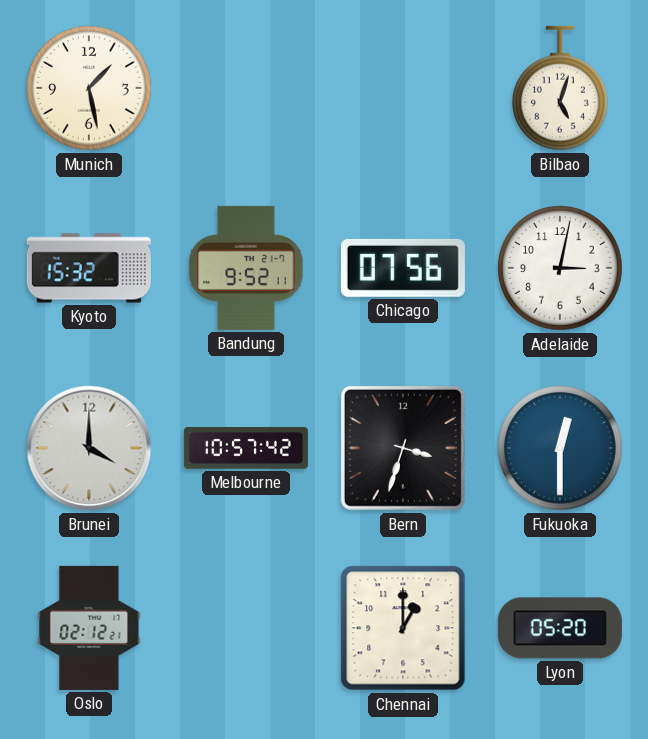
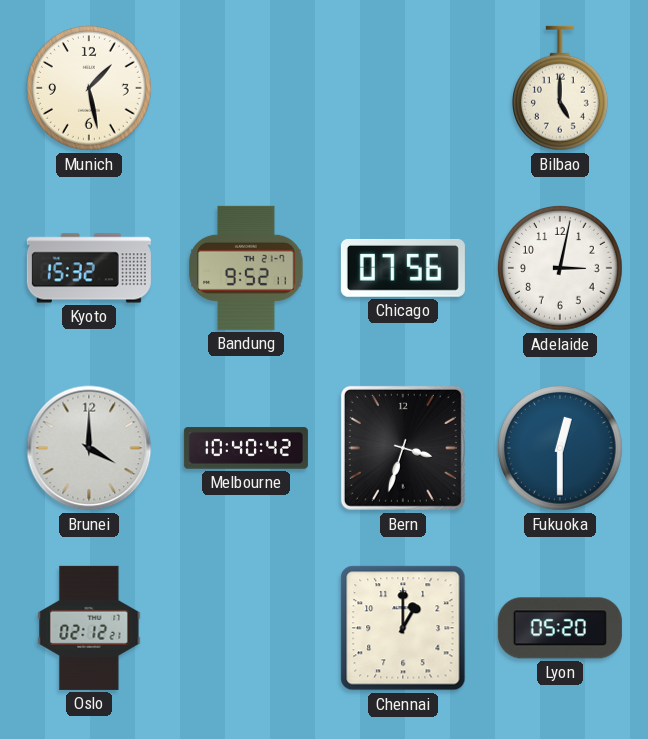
Bilbao: 5:03 -> 5:00 (560, 88)
Melbourne: 10:57 -> 10:40 (246, 448)
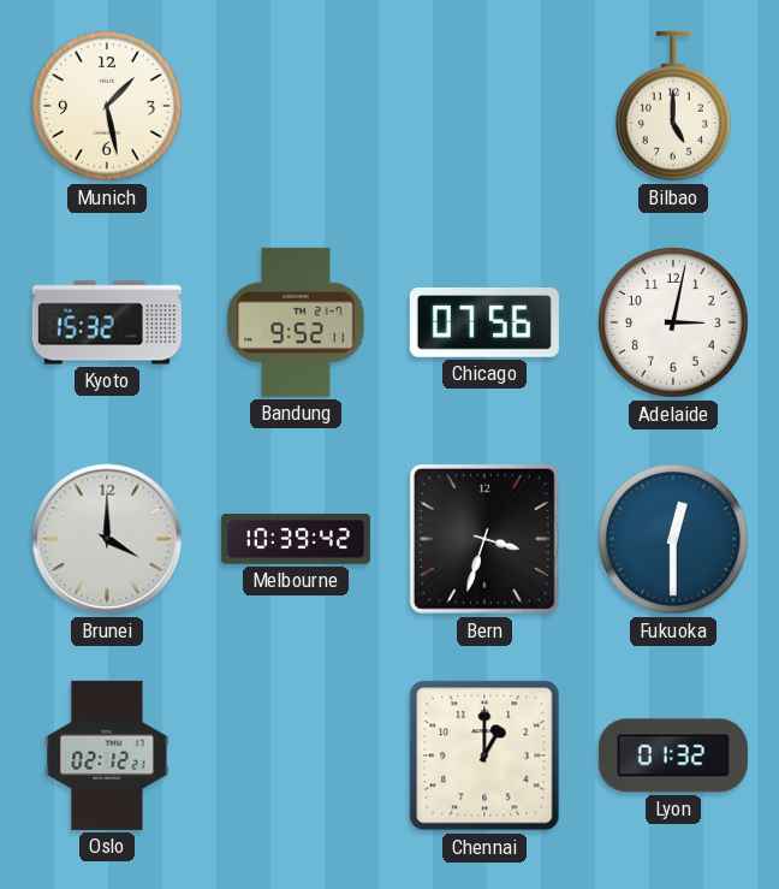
Melbourne: 10:40 -> 10:39 (296, 539)
Lyon: 05:20 -> 01:32 (673, 755)
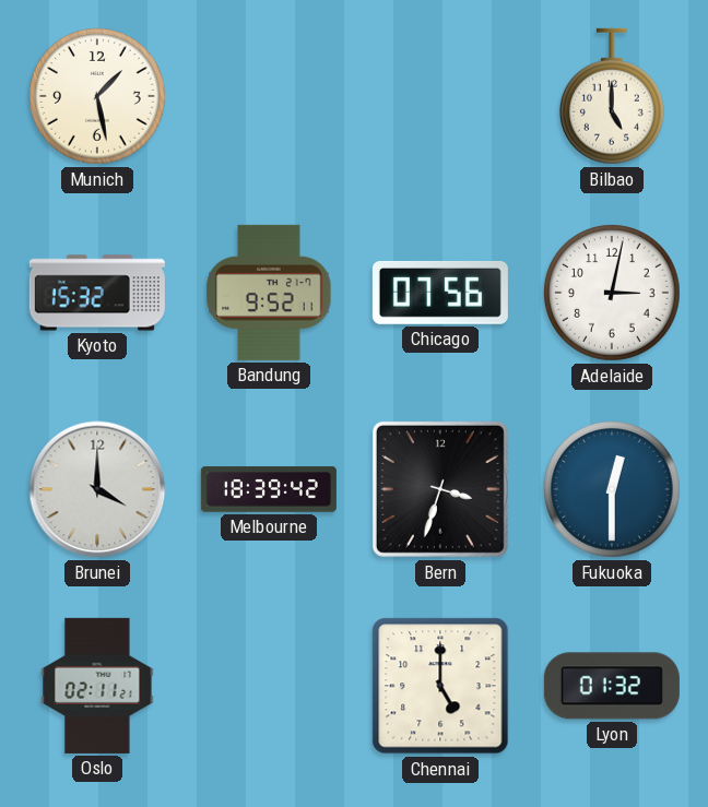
Melbourne: 10:39 -> 18:39 (269, 489)
Oslo: 02:12 -> 02:11 (97, 686)
Chennai: 1:00 -> 5:00 (440, 686)
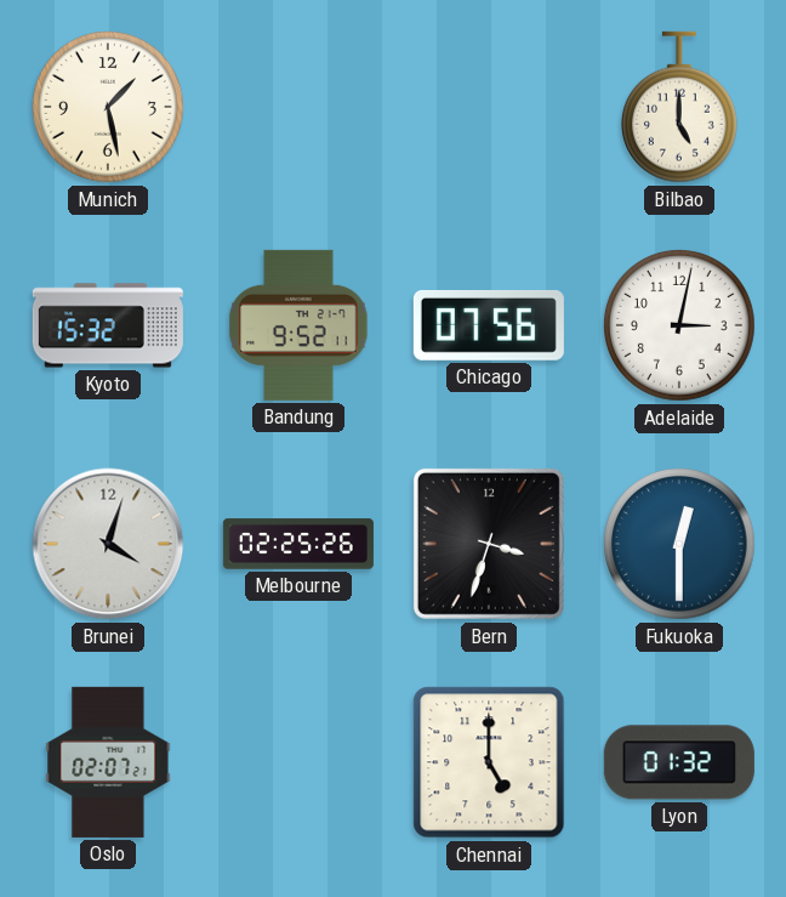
Brunei: 4:00 -> 4:03 (108, 544)
Melbourne: 18:39 -> 02:25 (298, 544)
Oslo: 02:11 -> 02:07 (108, 762)
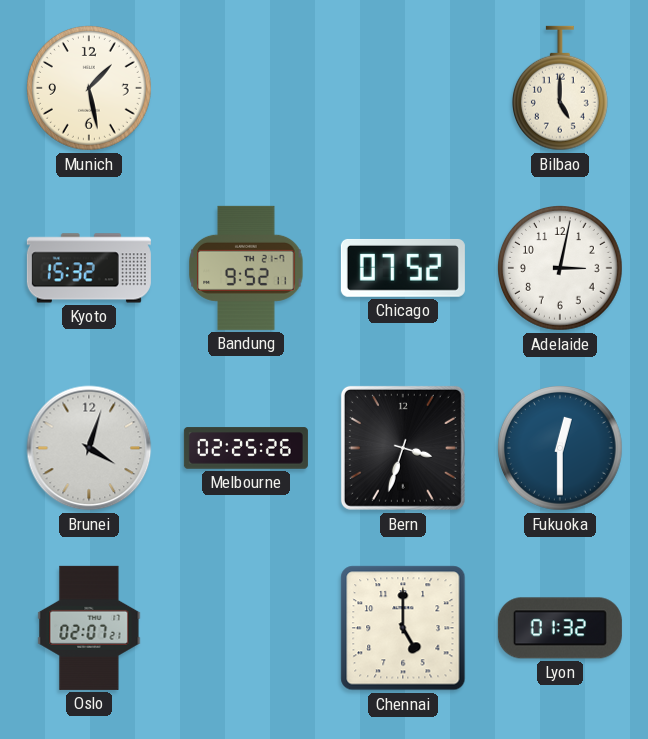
Chicago: 07:56 -> 07:52 (403, 268)
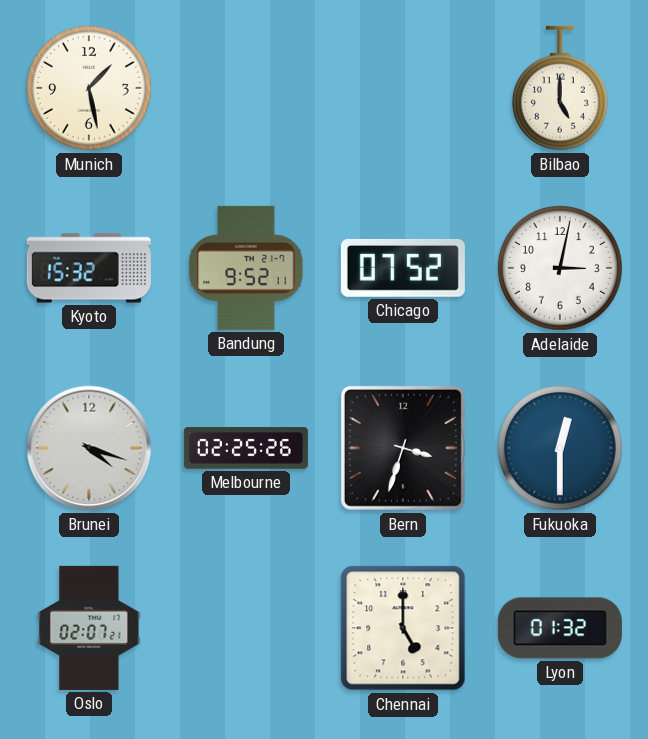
Brunei: 4:03 -> 4:18 (89, 448)
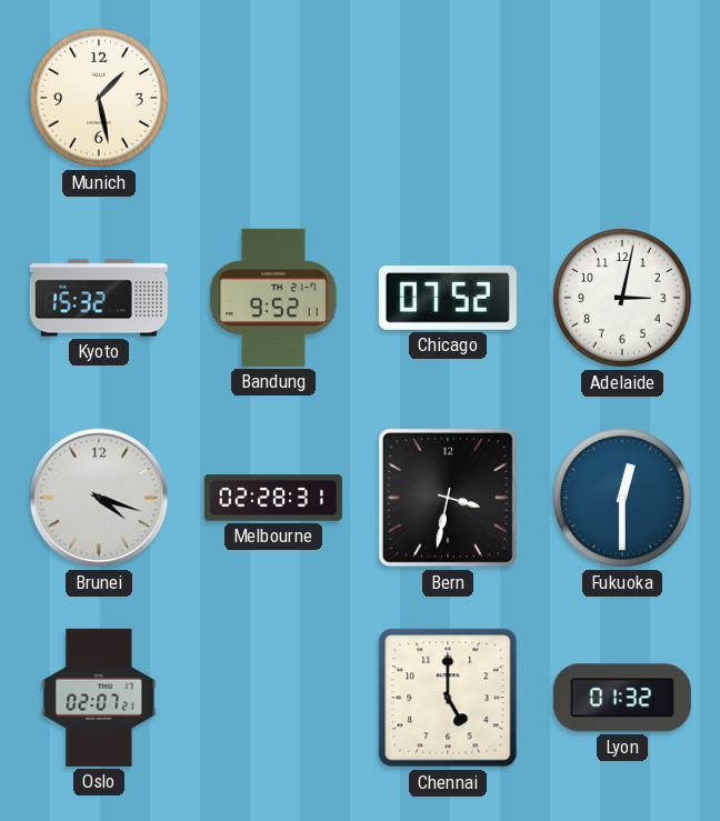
Bilbao: 5:00 -> none (560, 88)
Melbourne: 02:25 -> 02:28 (273, 498)
Bern: 3:33 -> 3:32 (448, 498)
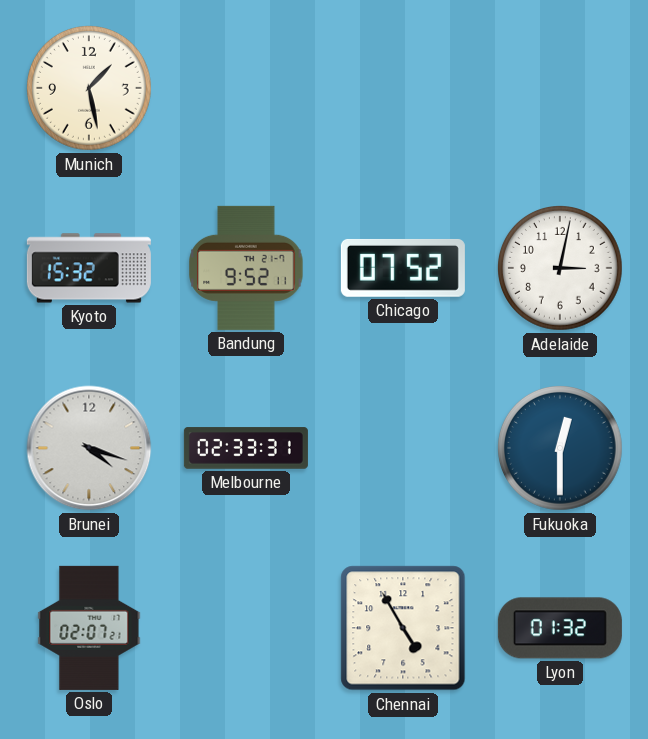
Melbourne: 02:28 -> 02:33 (246, 448)
Bern: 3:32 -> none (448, 498)
Chennai: 5:00 -> 4:55 (403, 628)
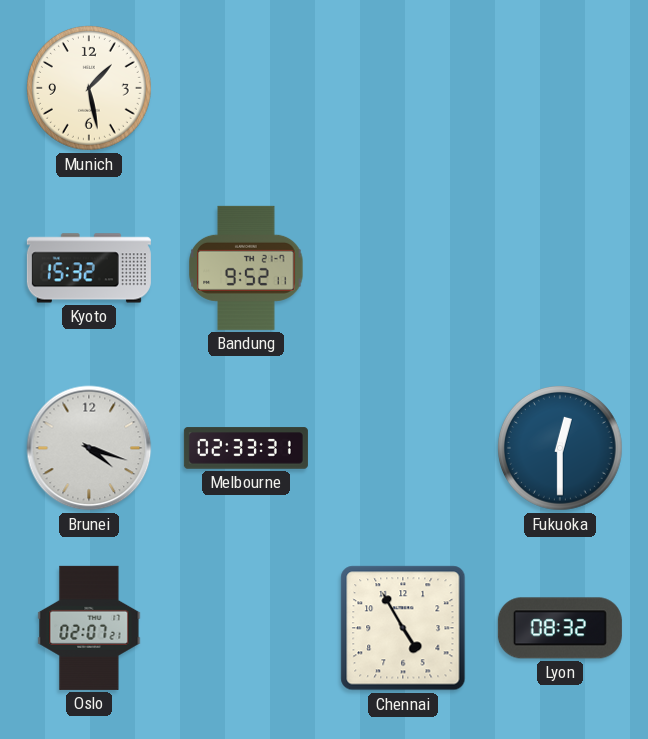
Chicago: 07:52 -> none (403, 268)
Adelaide: 3:02 -> none (561, 269)
Lyon: 01:32 -> 08:32 (560, 628)
